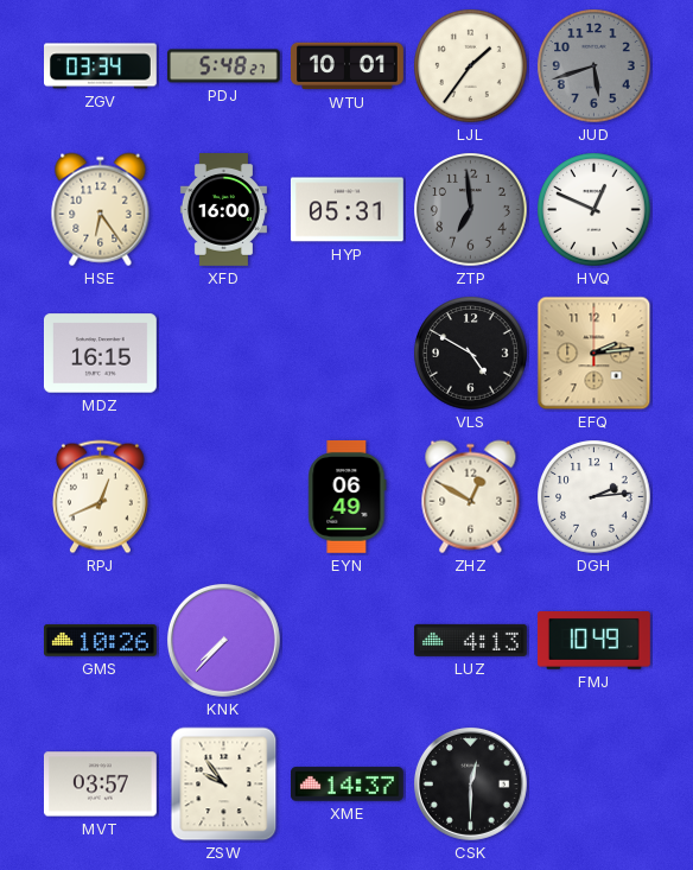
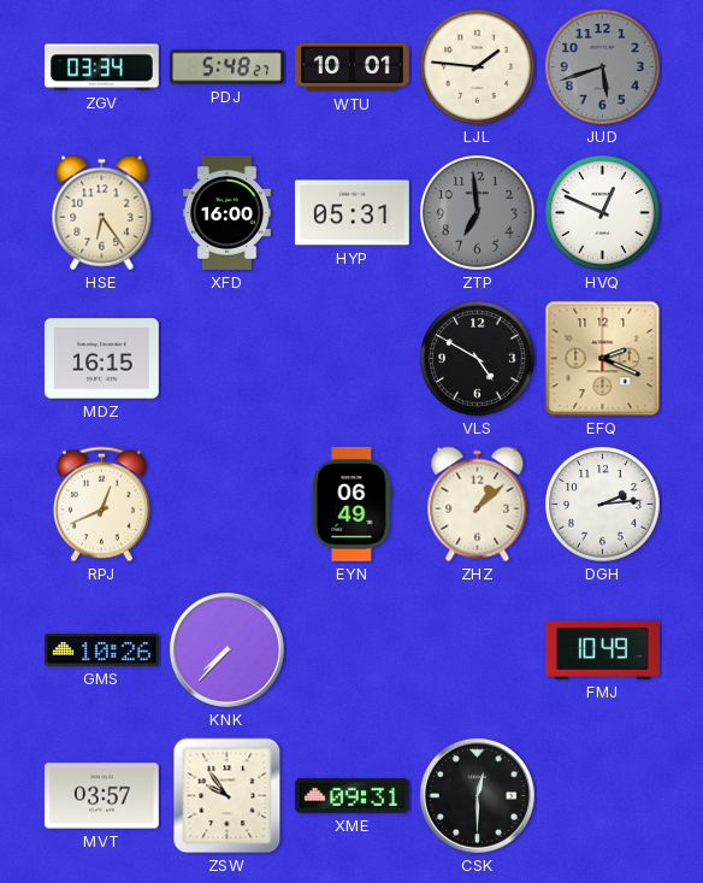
LJL: 1:36 -> 1:46 (478, 67)
EFQ: 2:14 -> 2:19 (603, 359)
ZHZ: 12:50 -> 1:08 (478, 505)
LUZ: 4:13 -> none (470, 640)
XME: 14:37 -> 09:31 (353, 796)
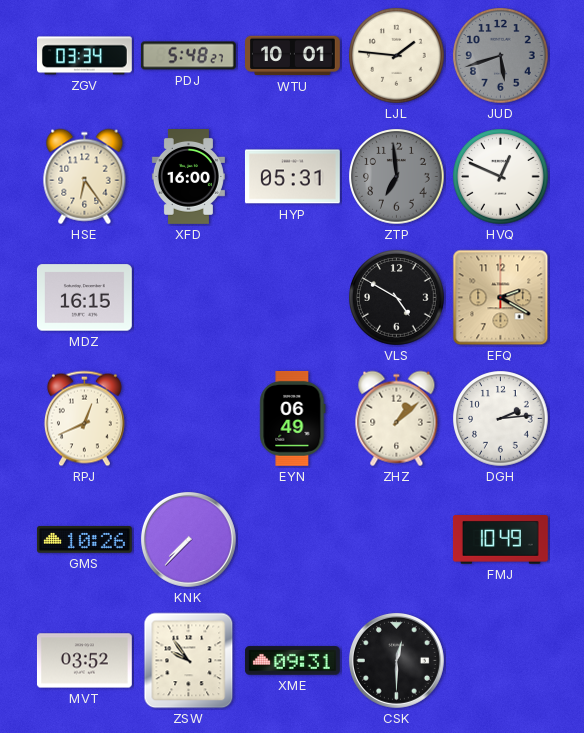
EFQ: 2:19 -> 2:20 (501, 298)
MVT: 03:57 -> 03:52 (84, 661)
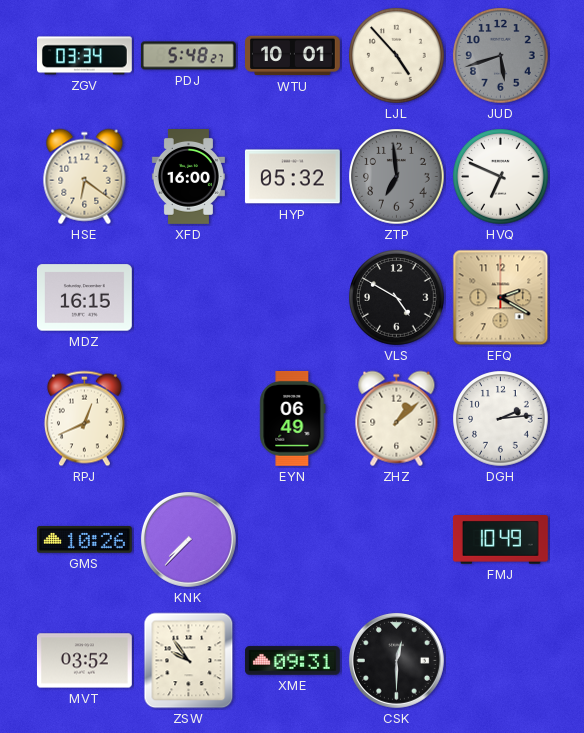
LJL: 1:46 -> 4:53 (397, 56)
HSE: 6:24 -> 6:21 (85, 177)
HYP: 05:31 -> 05:32 (292, 177)
HVQ: 12:49 -> 6:49 (501, 177)
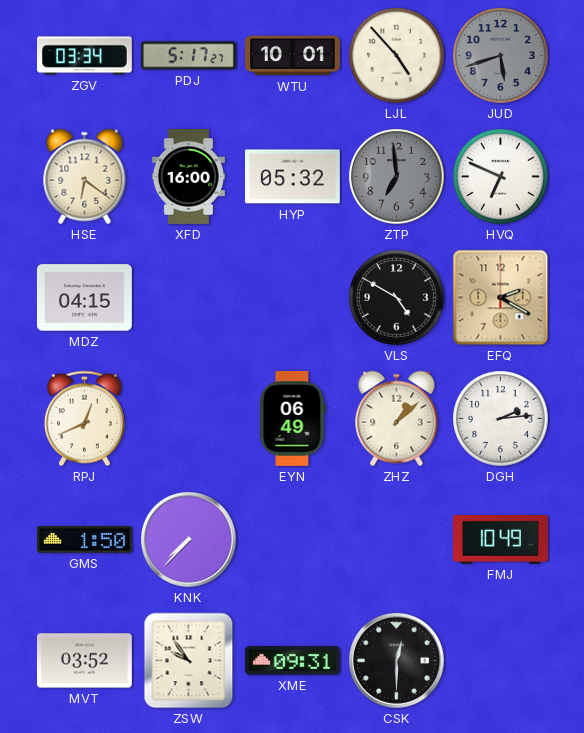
PDJ: 5:48 -> 5:17 (188, 56)
MDZ: 16:15 -> 04:15 (84, 298)
GMS: 10:26 -> 1:50 (84, 540)
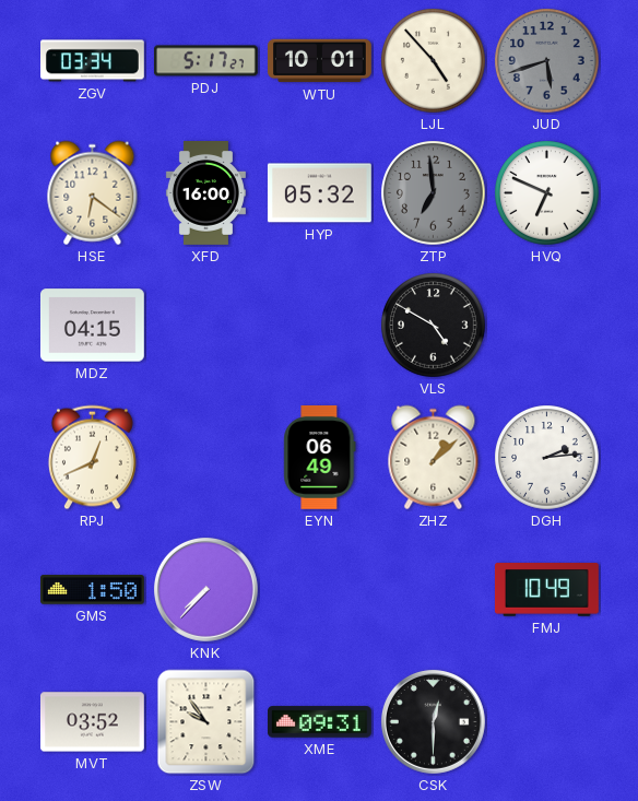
EFQ: 2:20 -> none (501, 298)
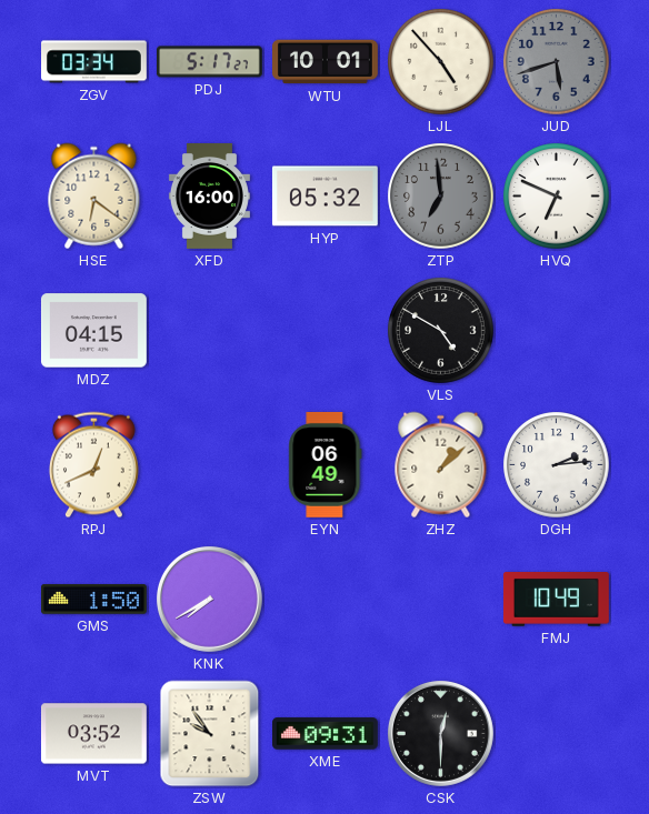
KNK: 7:37 -> 7:40 (209, 599)
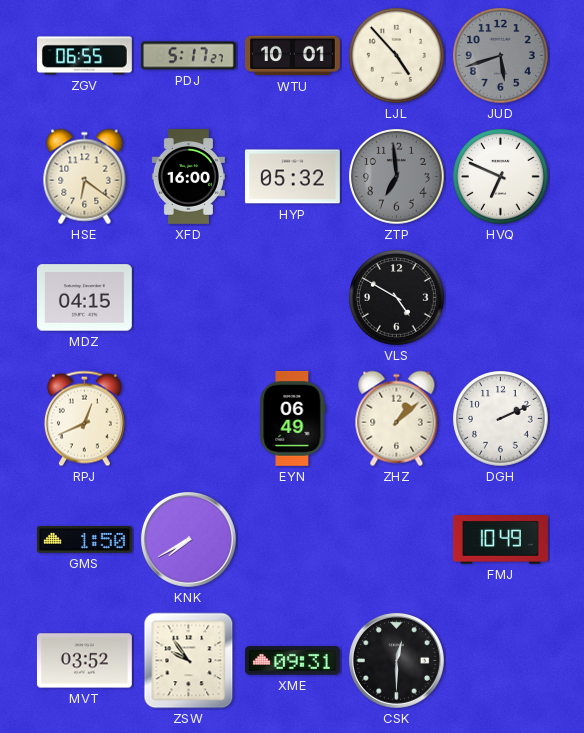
ZGV: 03:34 -> 06:55 (85, 56)
DGH: 2:14 -> 2:11 (501, 419)
